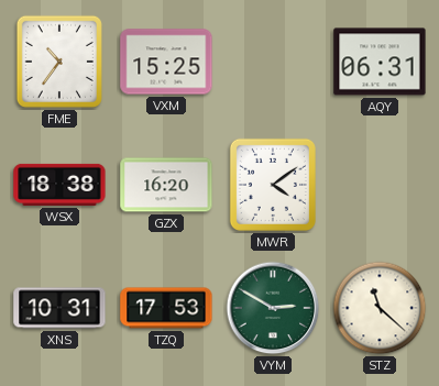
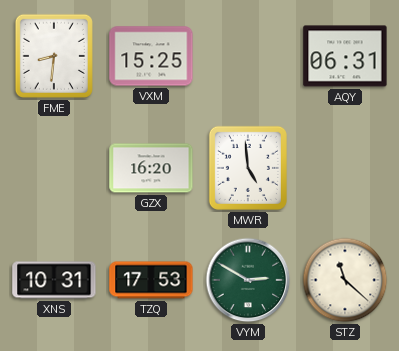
FME: 10:36 -> 8:31 (54, 56)
WSX: 18:38 -> none (59, 185)
MWR: 4:09 -> 4:59 (248, 168)
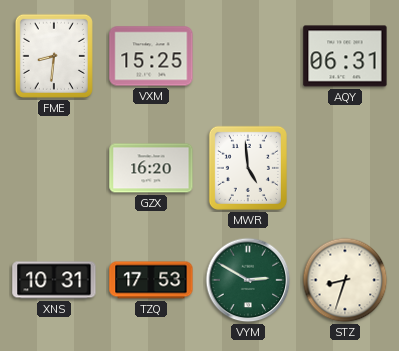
STZ: 11:22 -> 8:33 (345, 280)
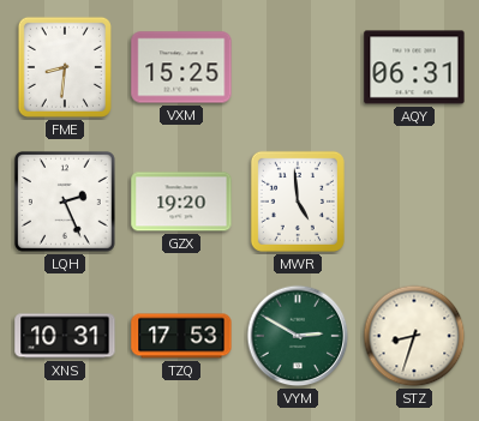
LQH: none -> 2:26 (66, 203)
GZX: 16:20 -> 19:20 (181, 202)
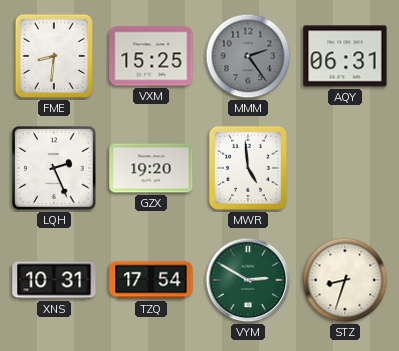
MMM: none -> 2:24 (248, 56)
TZQ: 17:53 -> 17:54 (151, 280)
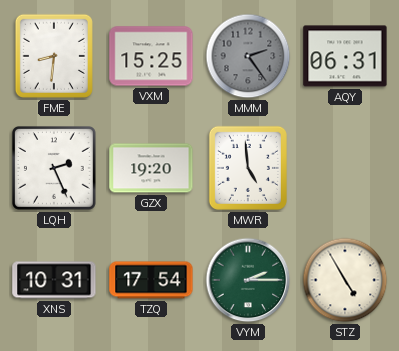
VYM: 2:50 -> 2:15 (248, 280)
STZ: 8:33 -> 4:55 (345, 280)
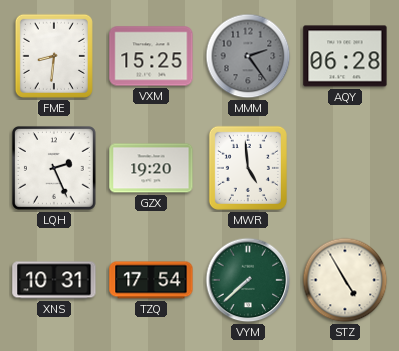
AQY: 06:31 -> 06:28 (345, 56)
VYM: 2:15 -> 7:38 (248, 280)
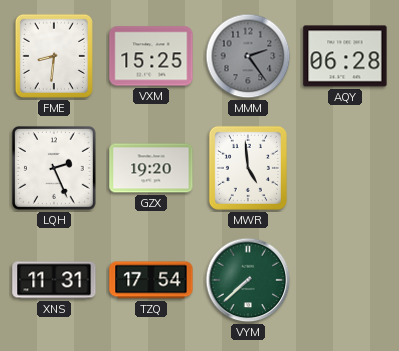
XNS: 10:31 -> 11:31 (54, 280)
STZ: 4:55 -> none (345, 280)
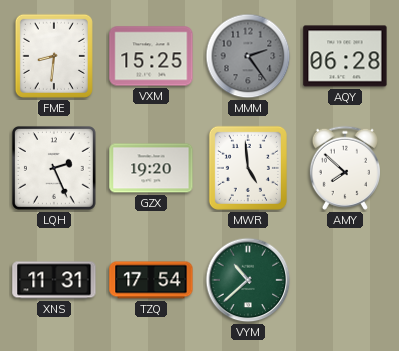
AMY: none -> 7:52 (345, 168)
VYM: 7:38 -> 10:38 (248, 280)
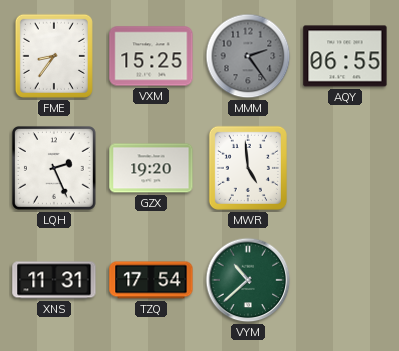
FME: 8:31 -> 8:36 (54, 56)
AQY: 06:28 -> 06:55 (345, 56)
AMY: 7:52 -> none (345, 168)
